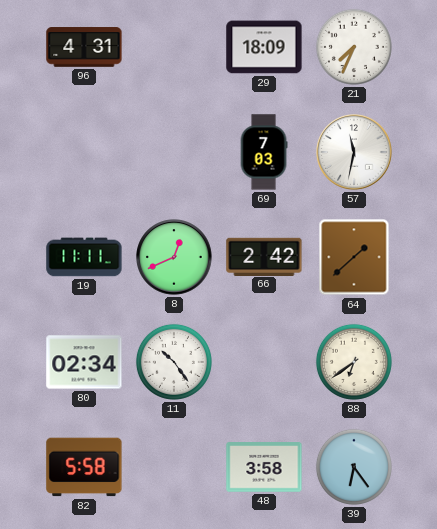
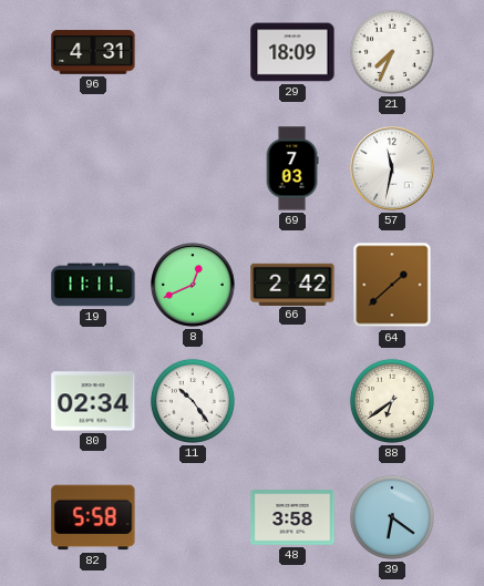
39: 6:24 -> 6:21 (392, 517)
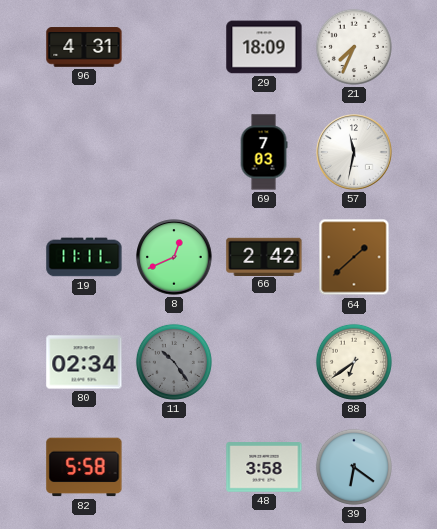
11 dial: white -> grey (174, 362)
